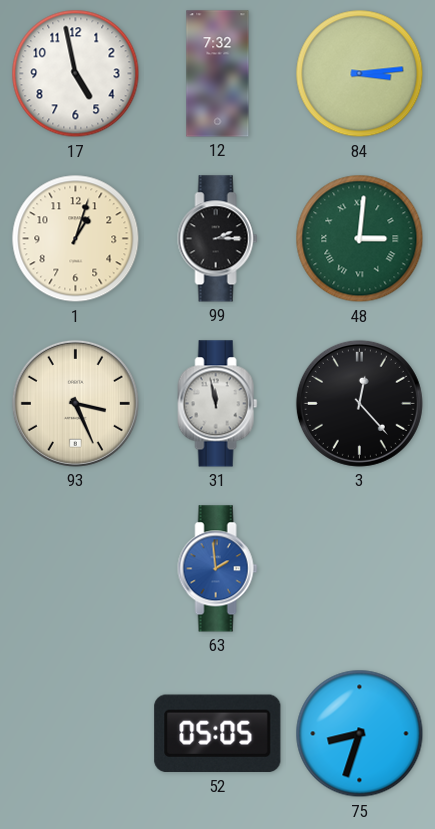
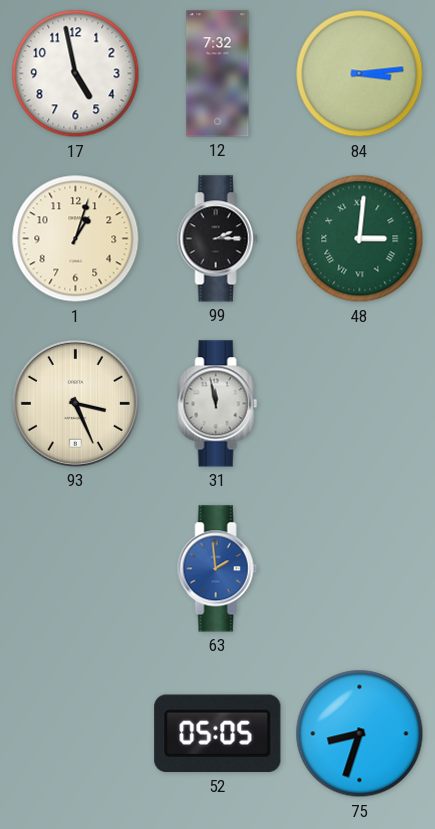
3: 12:23 -> none (359, 403)
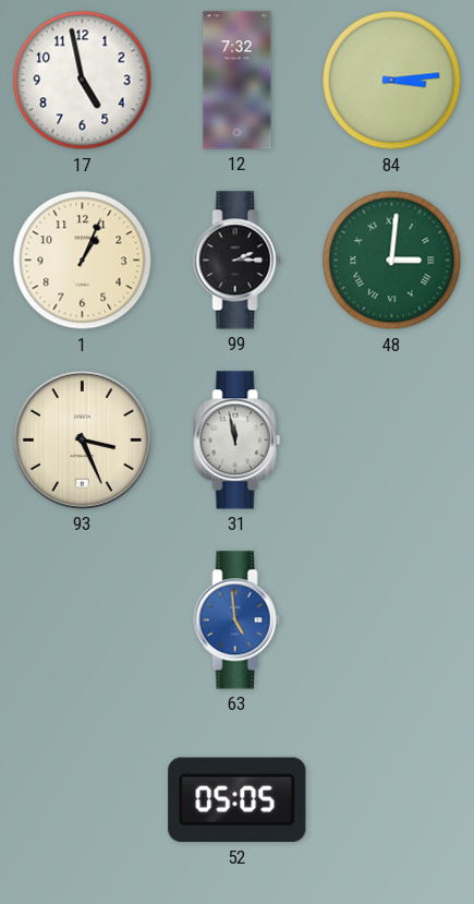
1: 1:03 -> 1:04 (83, 261)
63: 1:59 -> 4:59 (238, 620)
75: 8:33 -> none (360, 734)
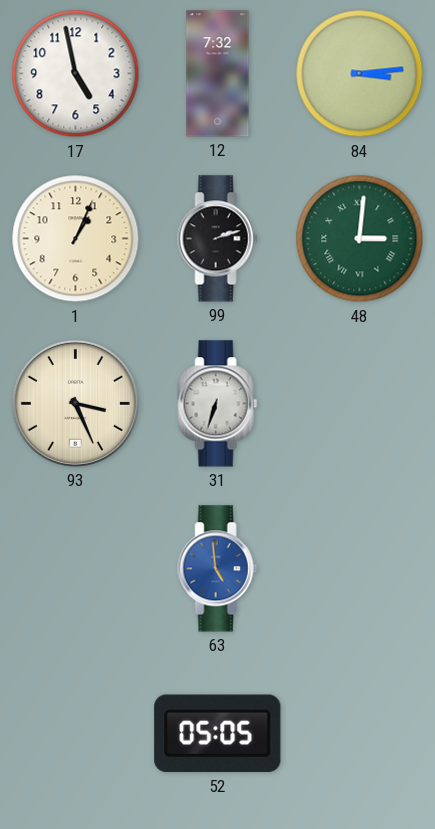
99: 2:15 -> 2:12 (218, 239)
31: 11:58 -> 6:33 (218, 404)
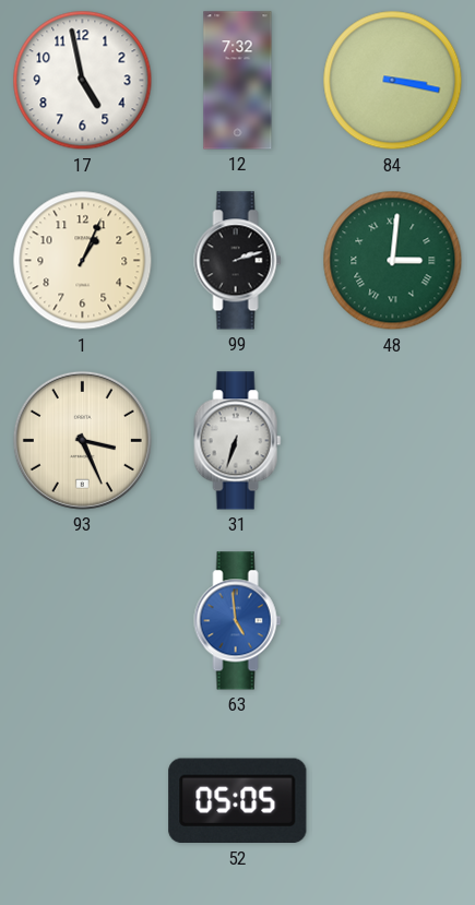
84: 3:14 -> 3:17 (393, 81)
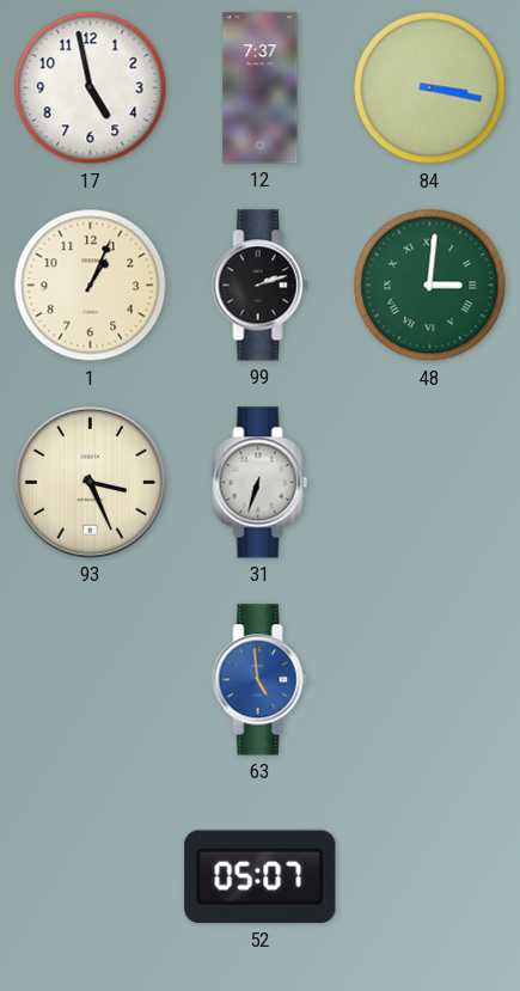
12: 7:32 -> 7:37 (261, 88)
52: 05:05 -> 05:07 (261, 877)
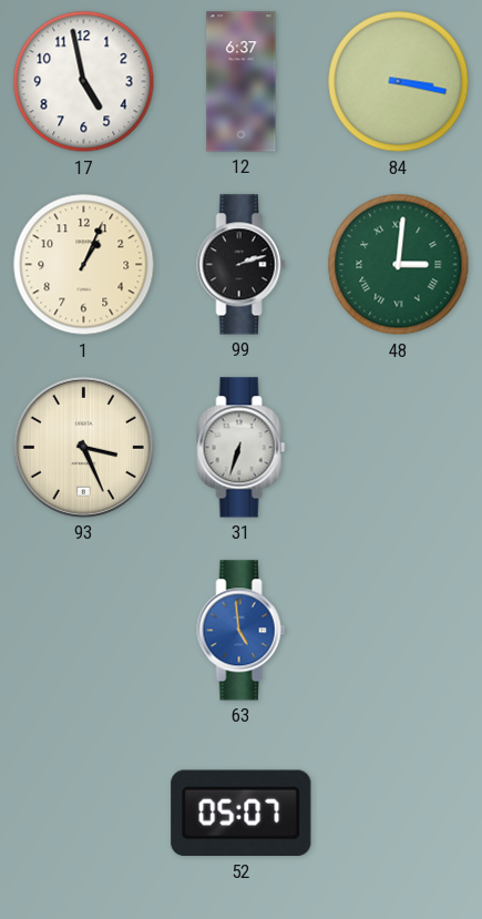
12: 7:37 -> 6:37 (242, 82)
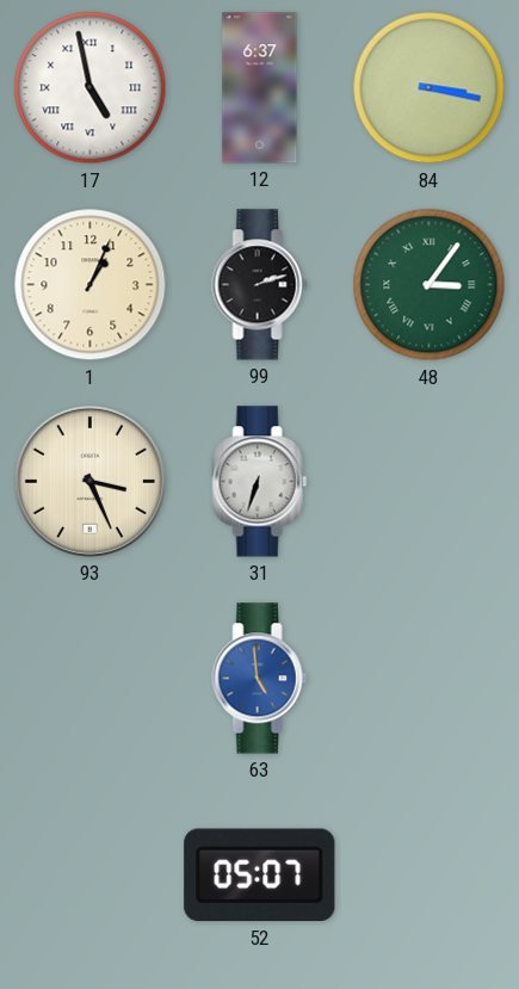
17 numerals: Arabic -> Roman (91, 88)
48: 3:01 -> 3:06 (430, 285)
